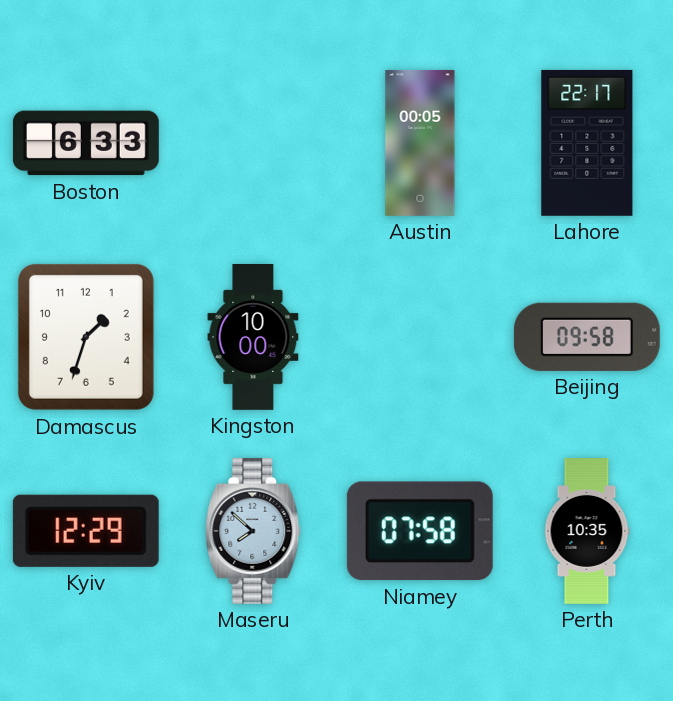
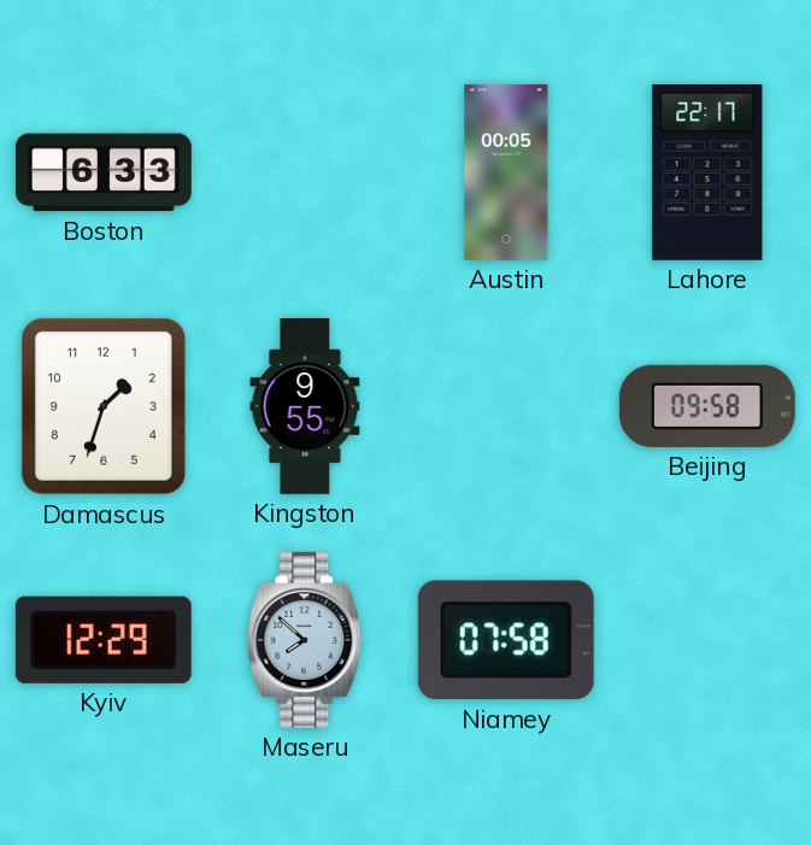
Kingston: 10:00 -> 9:55 (305, 406)
Perth: 10:35 -> none (587, 532)
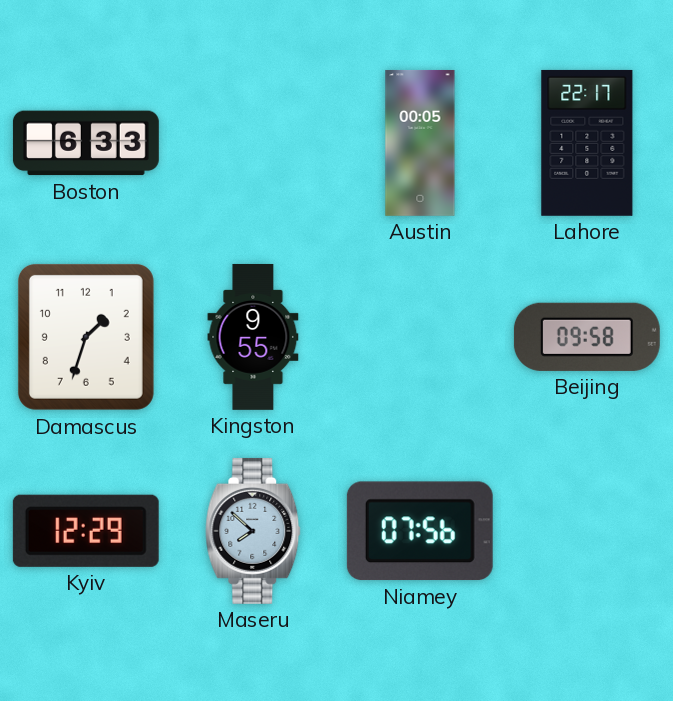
Niamey: 07:58 -> 07:56 (420, 531)
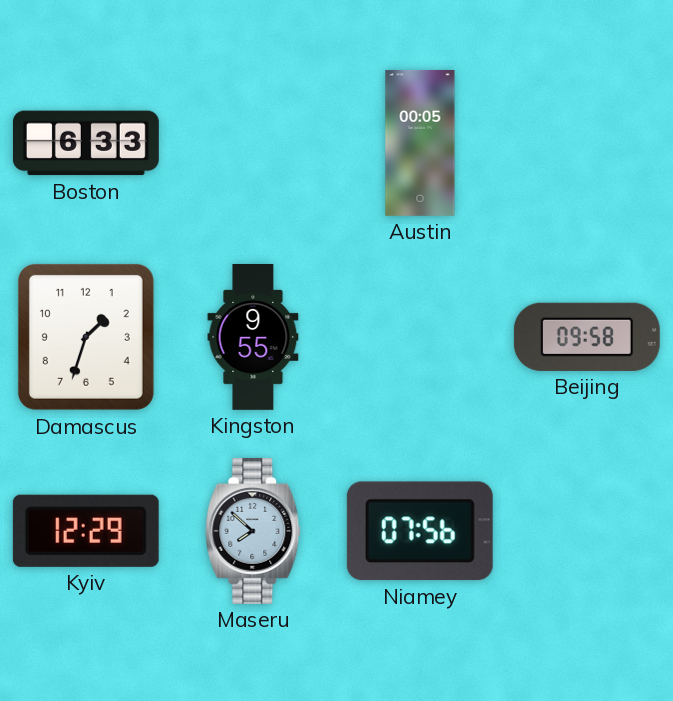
Lahore: 22:17 -> none (587, 143)
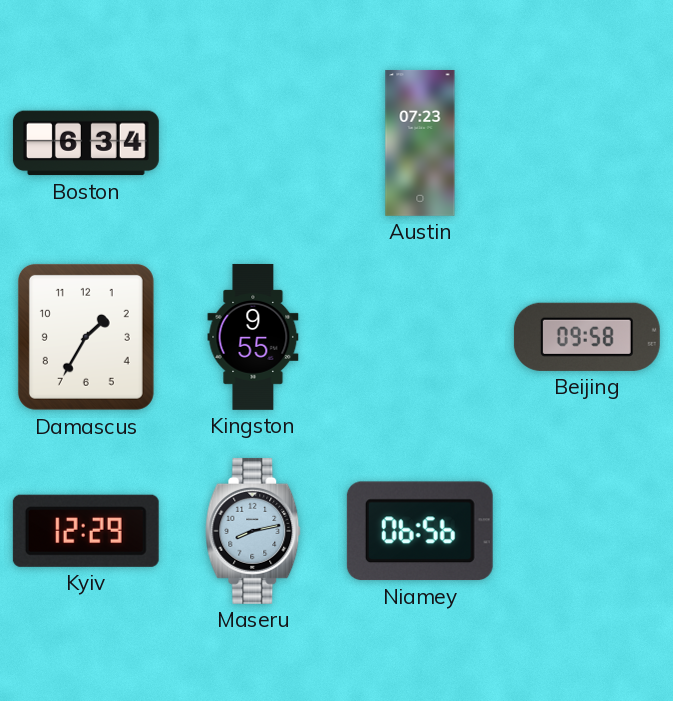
Boston: 6:33 -> 6:34 (86, 143)
Austin: 00:05 -> 07:23 (420, 143)
Damascus: 1:33 -> 1:35 (86, 337)
Maseru: 7:52 -> 8:13 (253, 531)
Niamey: 07:56 -> 06:56 (420, 531)
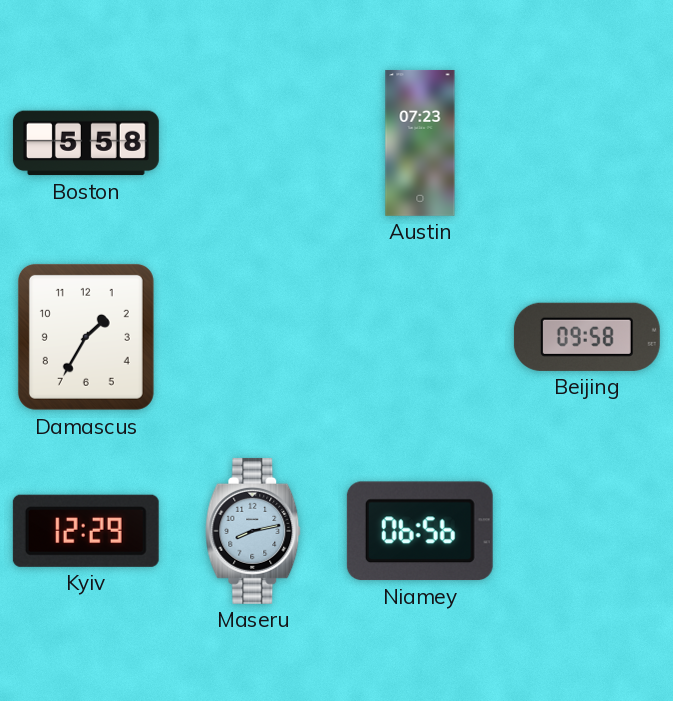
Boston: 6:34 -> 5:58 (86, 143)
Kingston: 9:55 -> none (253, 337)
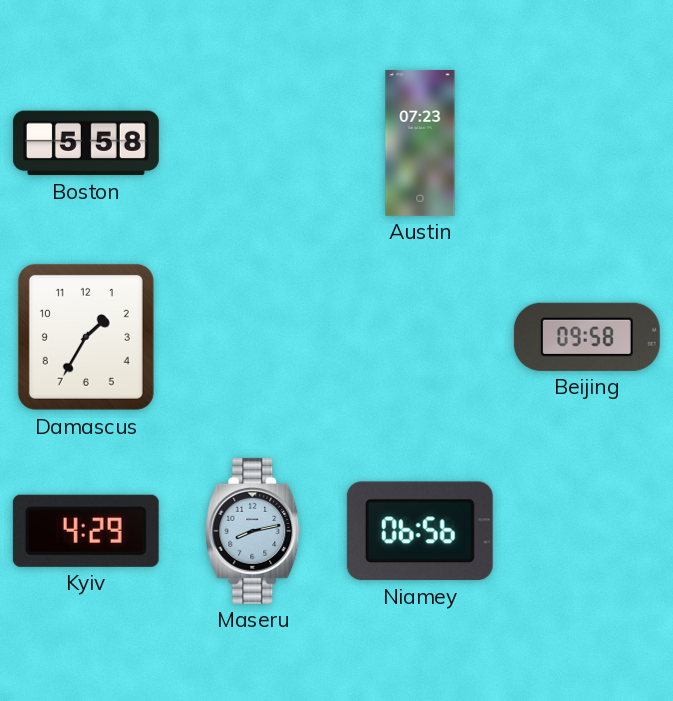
Kyiv: 12:29 -> 4:29 (86, 531)
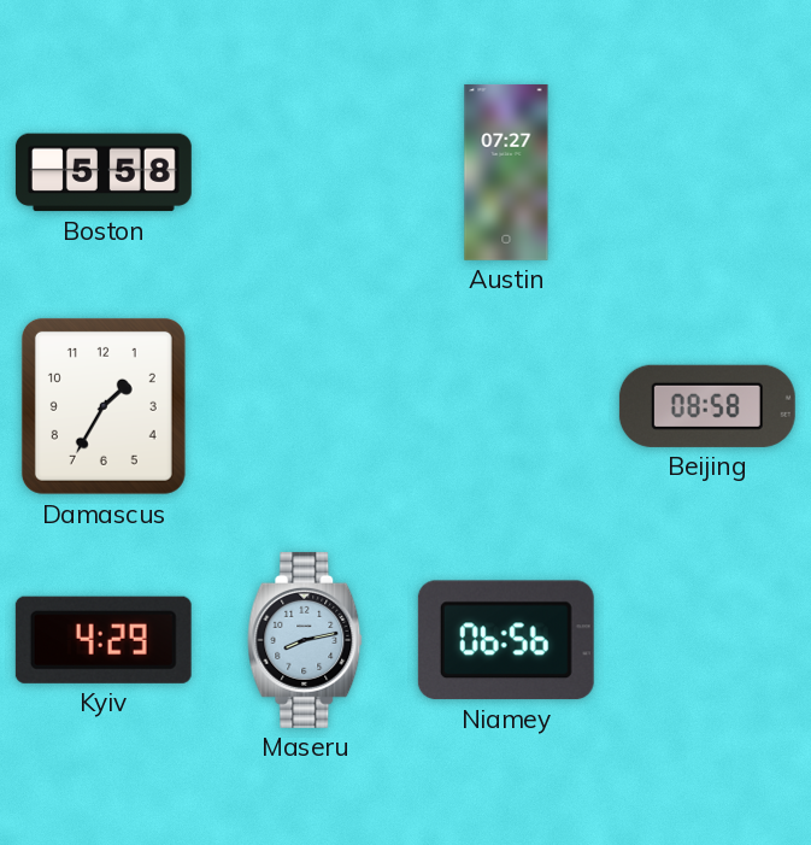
Austin: 07:23 -> 07:27 (506, 172)
Beijing: 09:58 -> 08:58 (707, 406)
